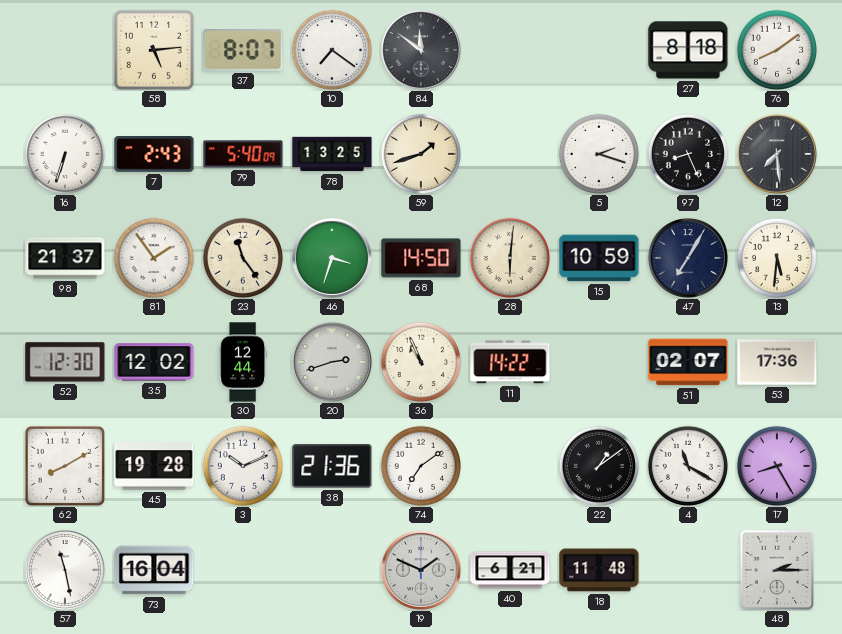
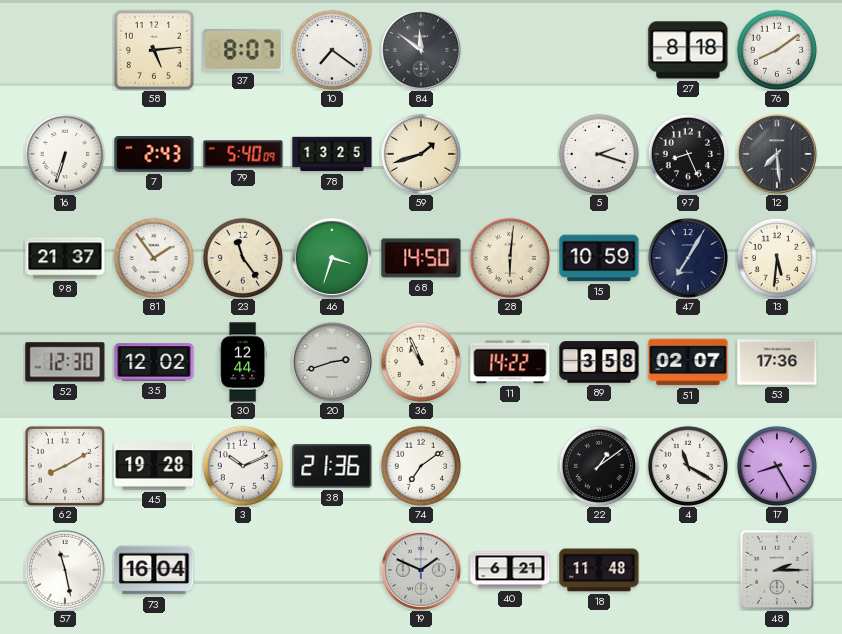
89: none -> 3:58 (599, 362)
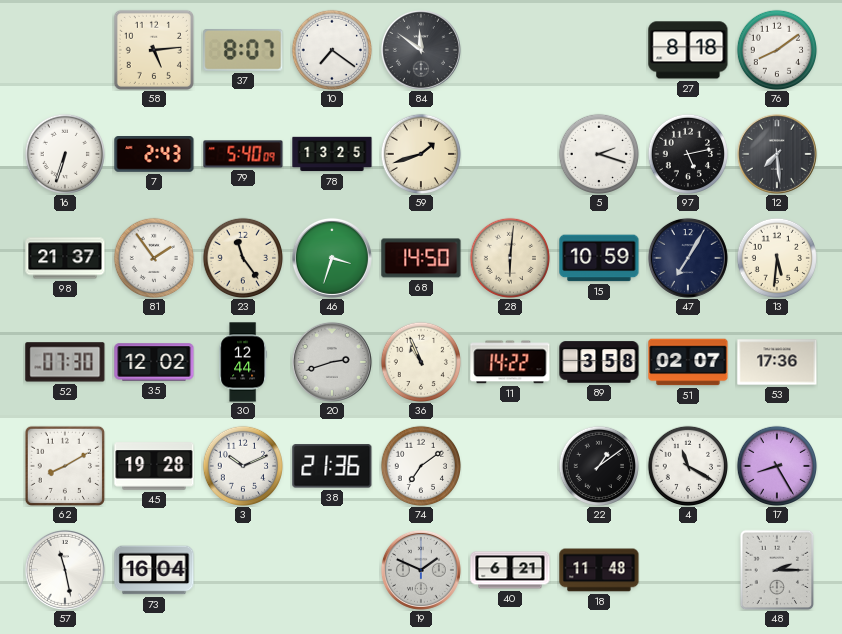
97: 8:26 -> 5:13 (687, 153)
52: 12:30 -> 07:30 (65, 362)
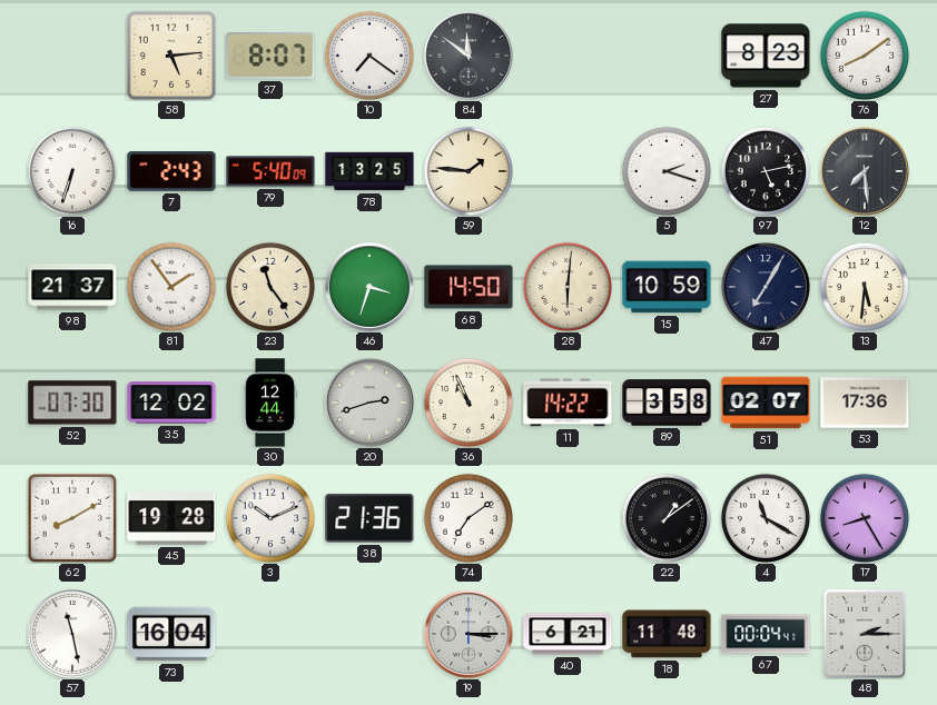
27: 8:18 -> 8:23 (766, 56)
59: 1:42 -> 1:46 (467, 170)
19: 1:49 -> 3:15 (468, 634)
67: none -> 00:04 (766, 634)
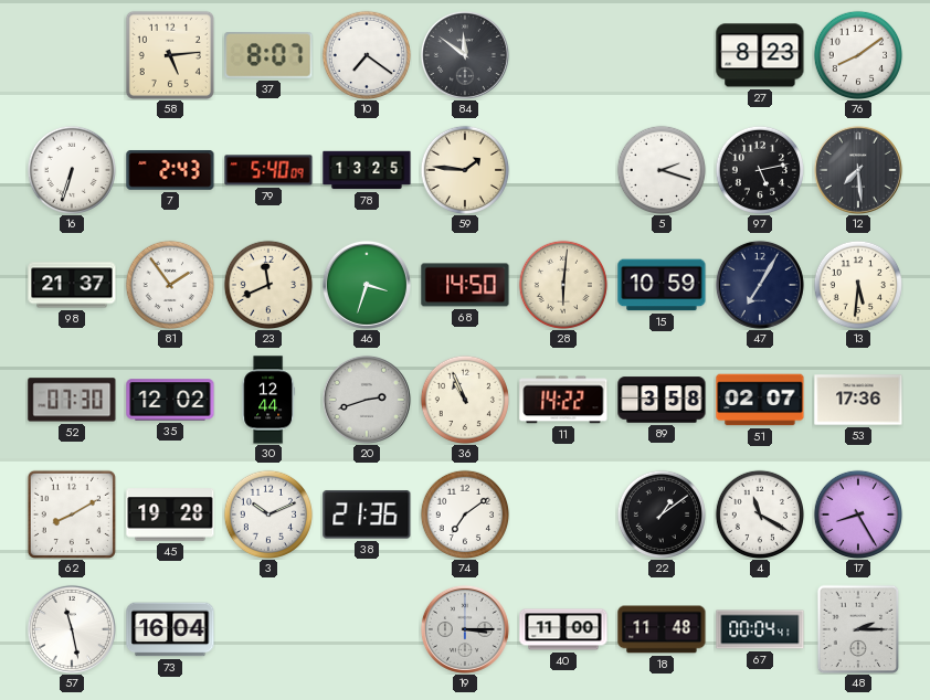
23: 11:24 -> 11:41 (267, 284)
40: 6:21 -> 11:00 (563, 629)
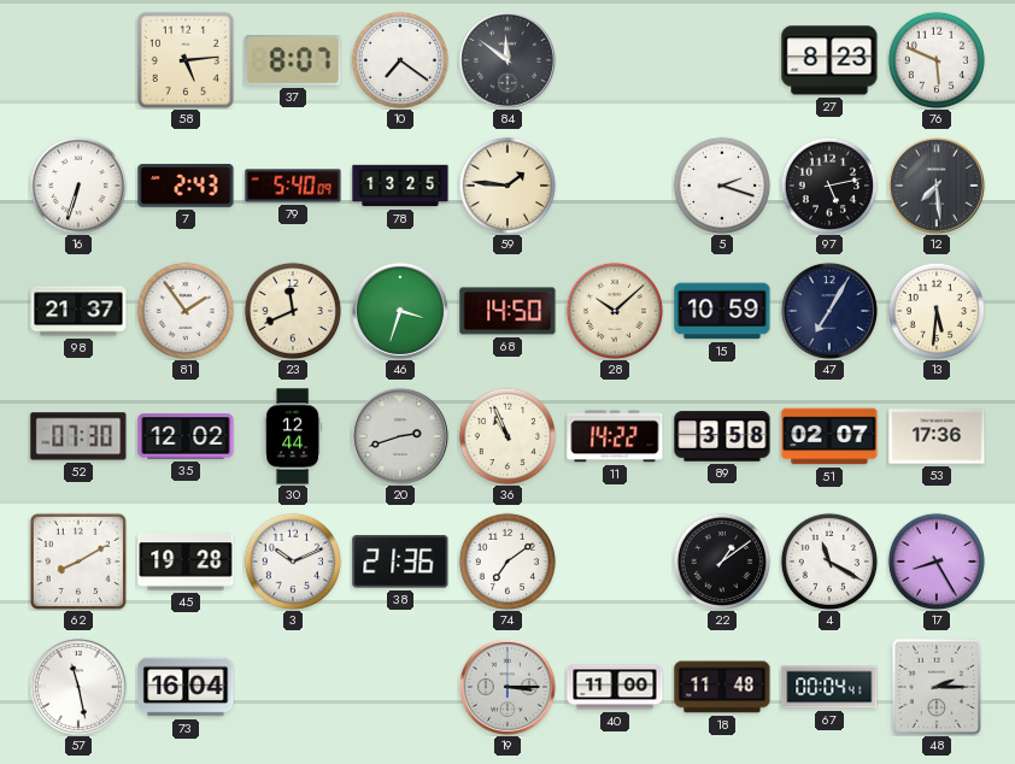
76: 8:09 -> 5:49 (935, 59)
28: 6:01 -> 10:08 (614, 310)
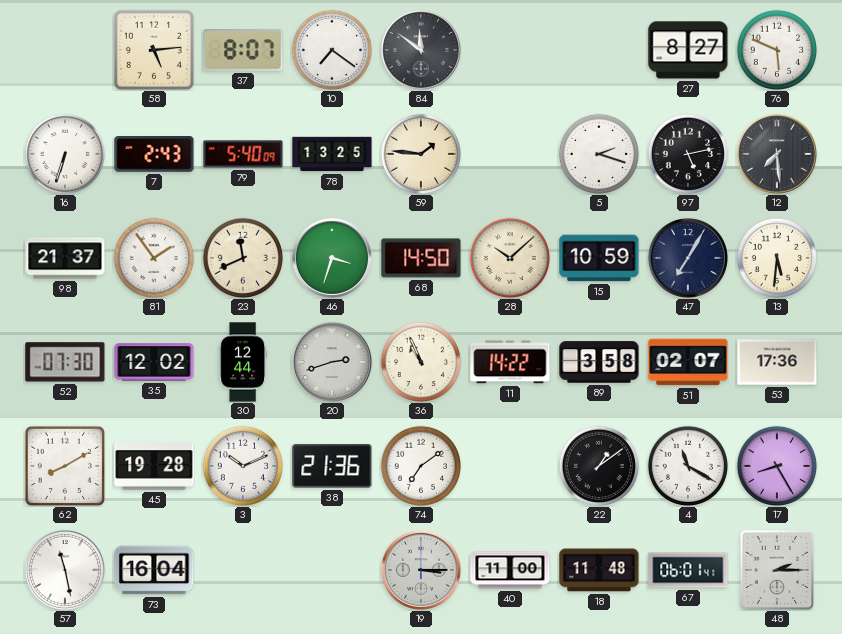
27: 8:23 -> 8:27 (688, 50)
67: 00:04 -> 06:01 (688, 570)
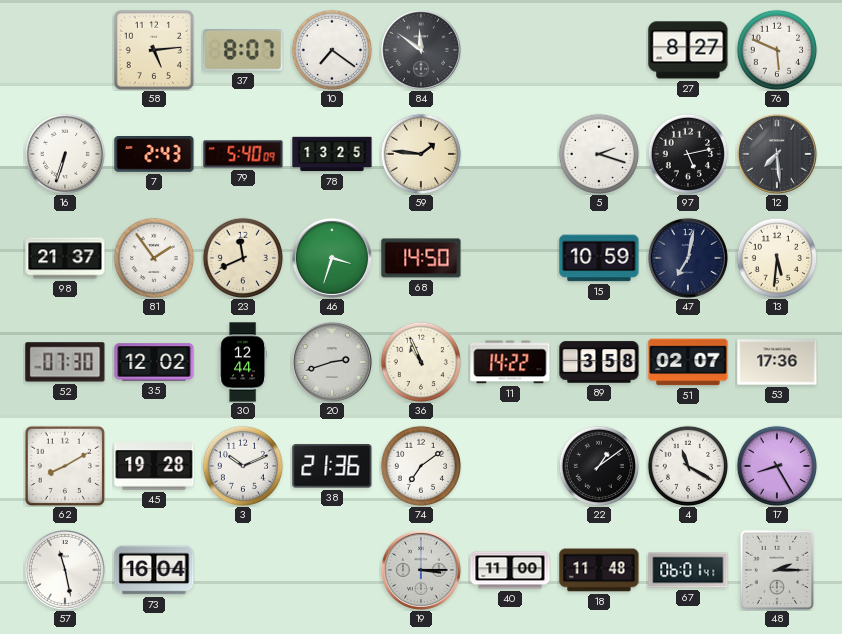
28: 10:08 -> none (509, 257)
47: 7:05 -> 7:02 (688, 258)
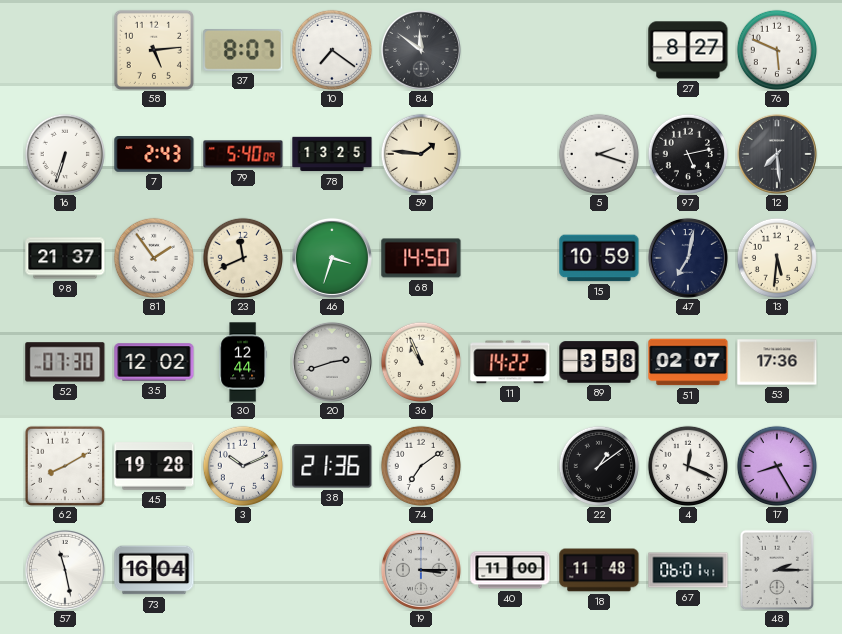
4: 11:20 -> 12:19 (687, 465)
